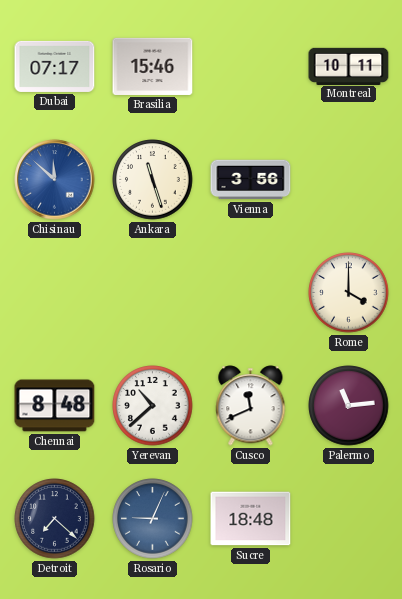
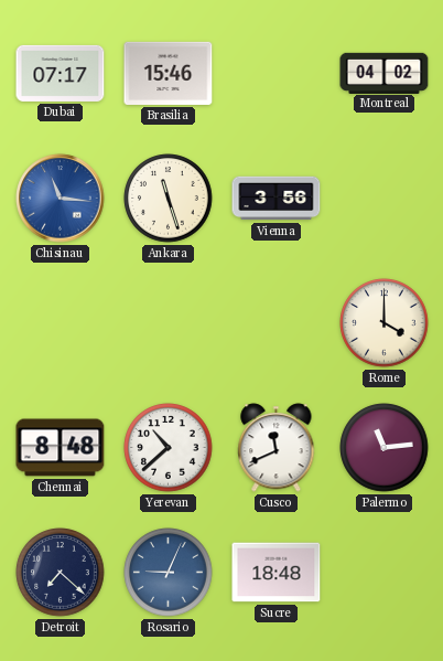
Montreal: 10:11 -> 04:02 (385, 73)
Chisinau: 11:52 -> 11:16 (61, 199)
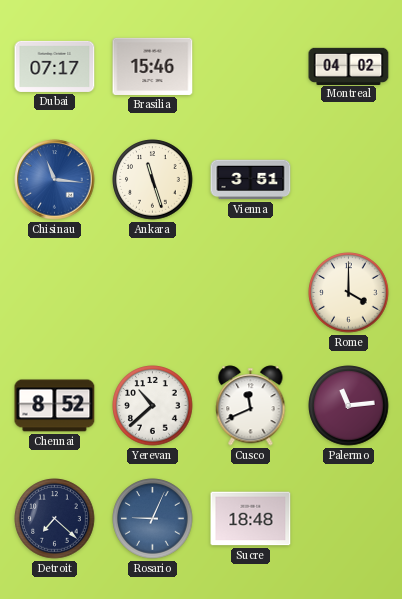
Vienna: 3:56 -> 3:51 (251, 180)
Chennai: 8:48 -> 8:52 (55, 406)
